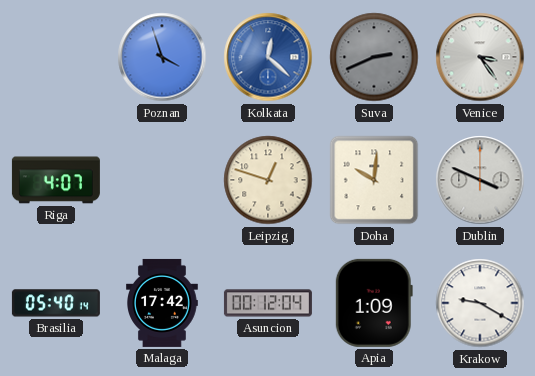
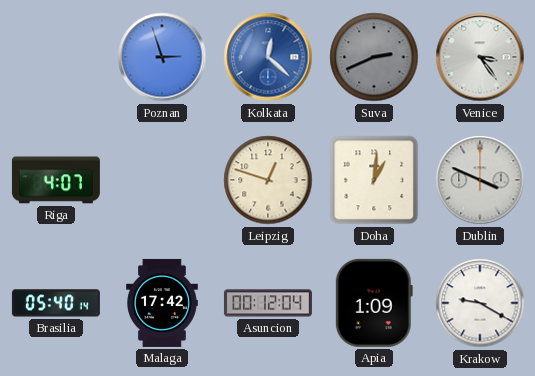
Poznan: 3:57 -> 2:57 (162, 57)
Doha: 10:01 -> 1:01 (374, 180)
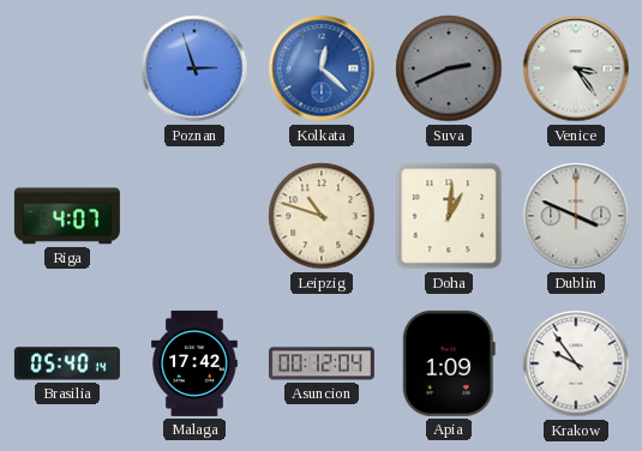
Leipzig: 12:48 -> 10:48 (322, 216)
Krakow: 9:20 -> 9:54 (576, 363)
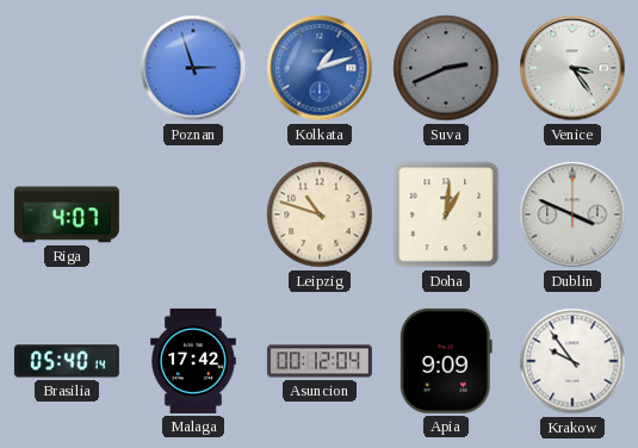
Kolkata: 12:22 -> 1:12 (320, 68)
Apia: 1:09 -> 9:09 (446, 361)
